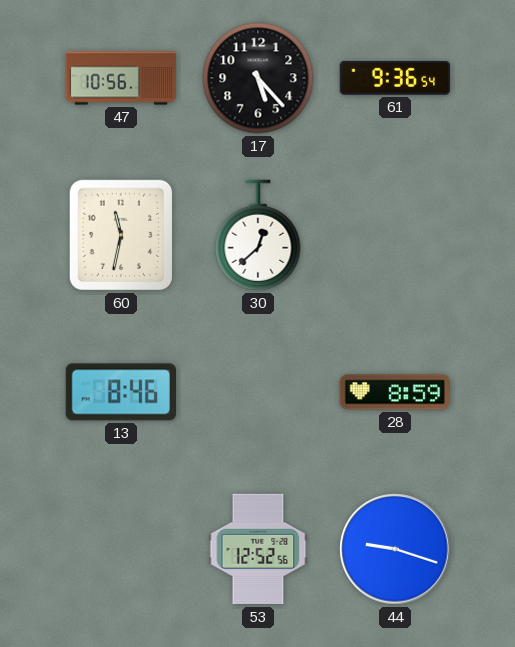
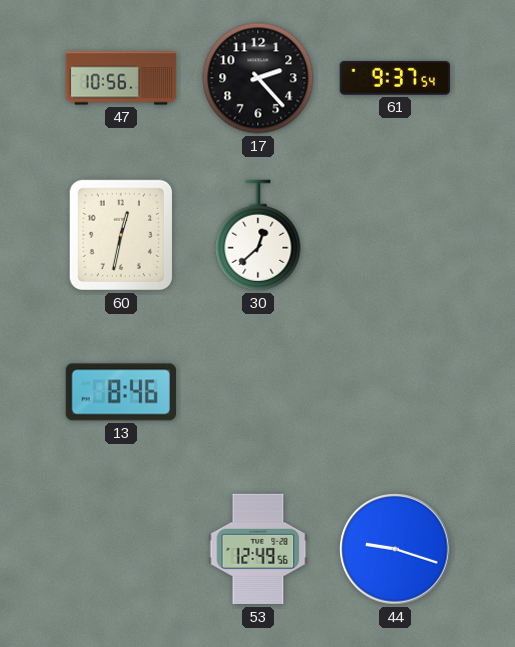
17: 5:23 -> 2:23 (258, 78)
61: 9:36 -> 9:37 (395, 78)
60: 11:32 -> 12:32 (121, 235)
28: 8:59 -> none (394, 392)
53: 12:52 -> 12:49 (258, 549)
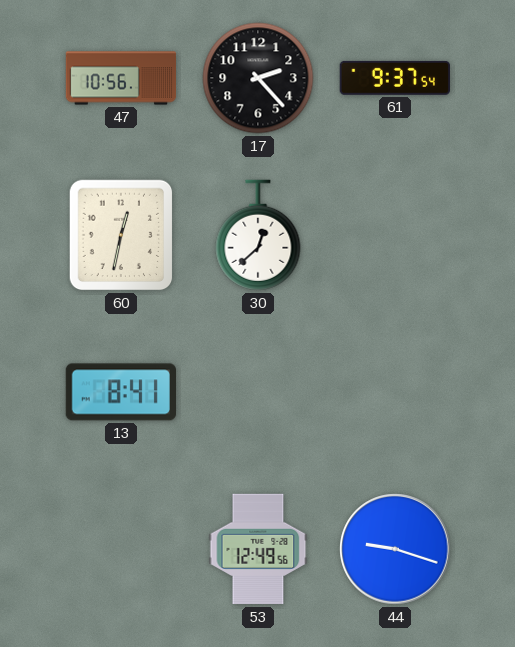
13: 8:46 -> 8:41 (120, 392)
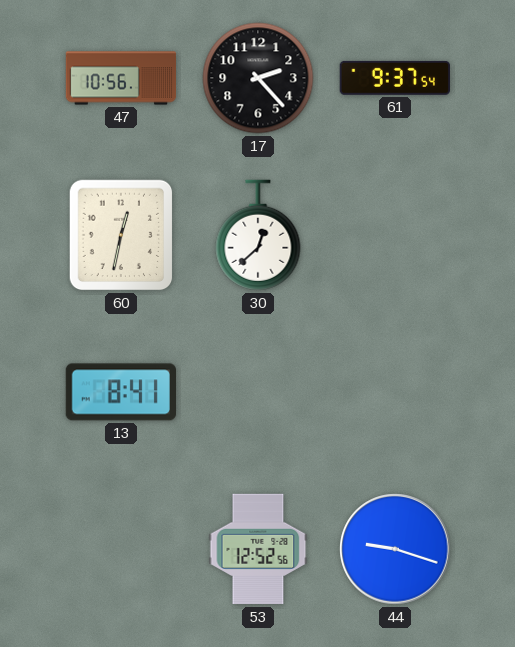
53: 12:49 -> 12:52 (258, 549)
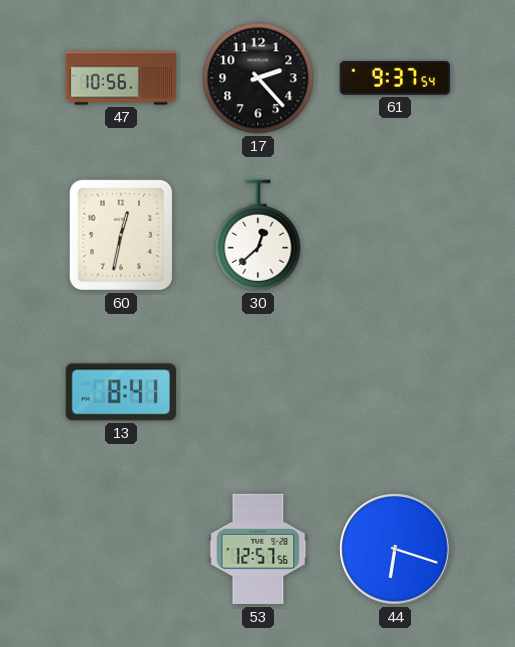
53: 12:52 -> 12:57 (258, 549)
44: 9:18 -> 6:18 (395, 549)
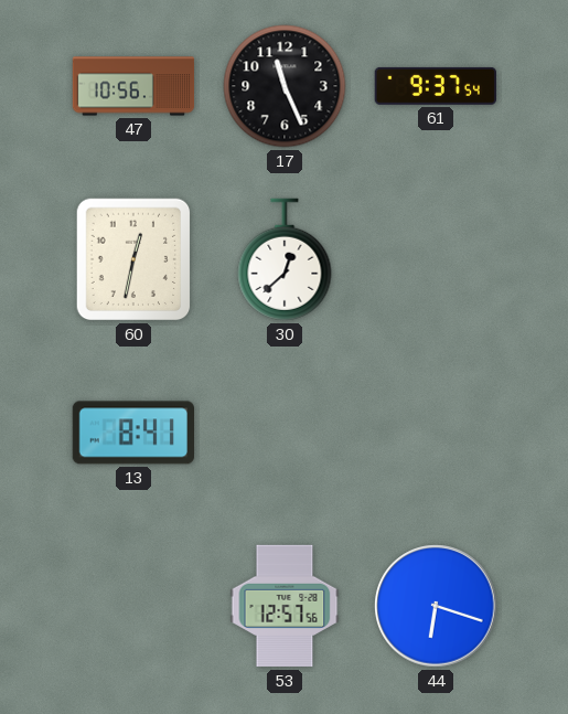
17: 2:23 -> 11:26 (285, 86)
